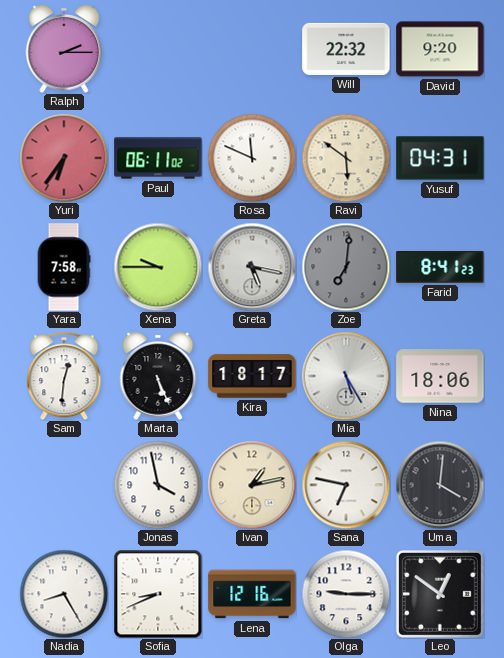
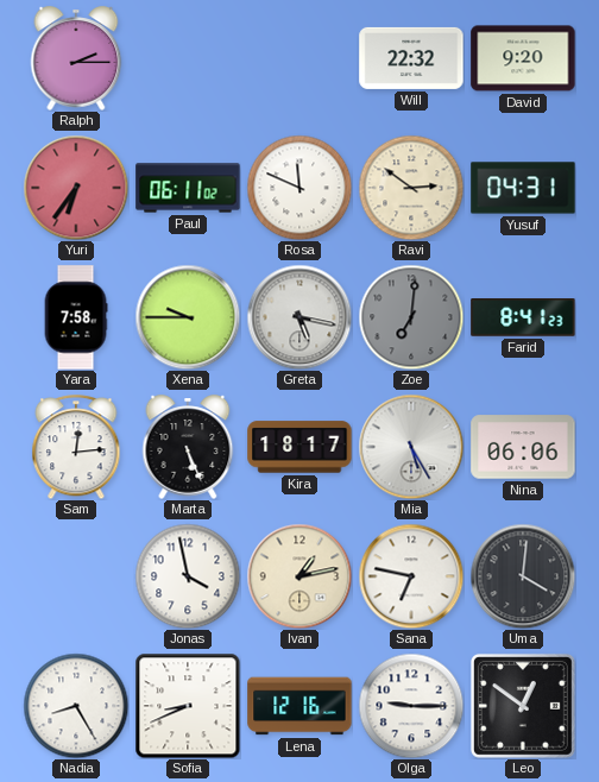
Ravi: 5:51 -> 2:51 (411, 188)
Sam: 12:31 -> 12:14 (76, 447)
Nina: 18:06 -> 06:06 (523, 447)
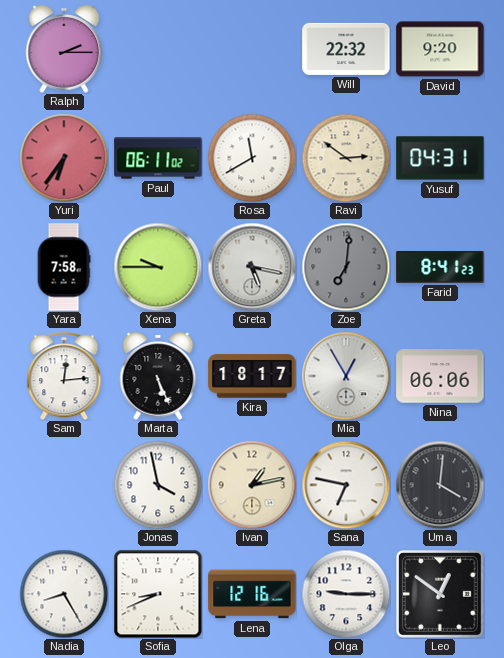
Rosa: 11:49 -> 11:40 (252, 158)
Mia: 5:25 -> 12:55 (346, 376)
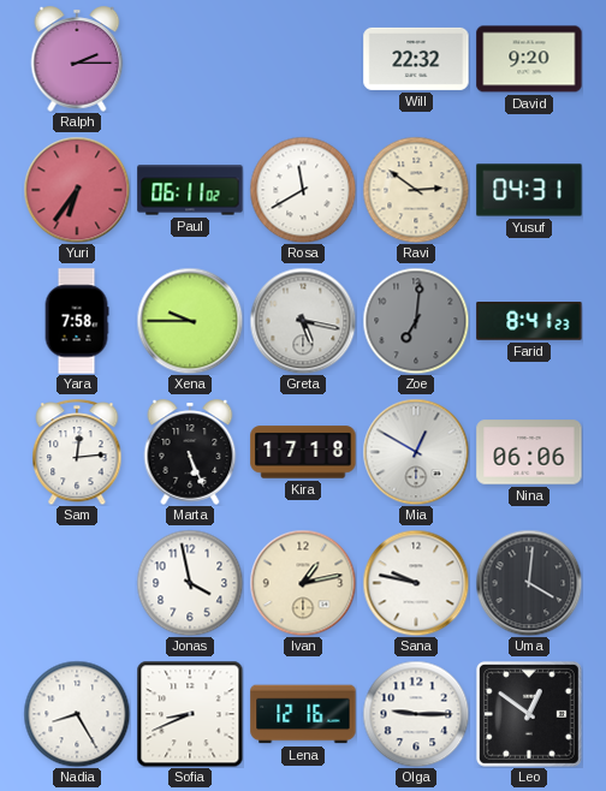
Kira: 18:17 -> 17:18 (303, 452)
Mia: 12:55 -> 12:50 (416, 452)
Sana: 6:47 -> 9:47 (416, 583)
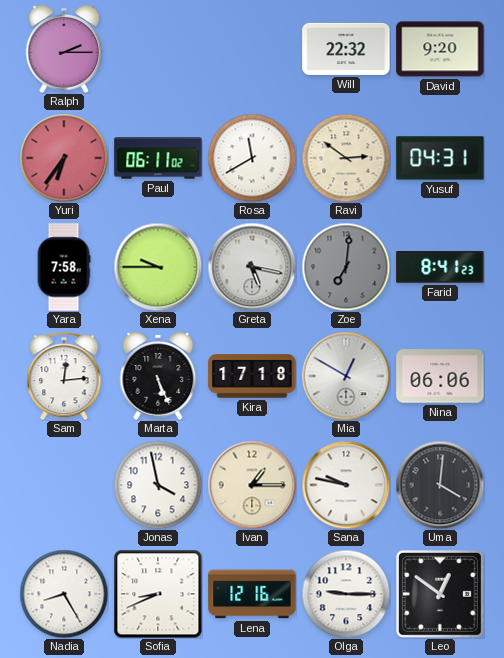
Ivan: 1:13 -> 1:15 (252, 485)
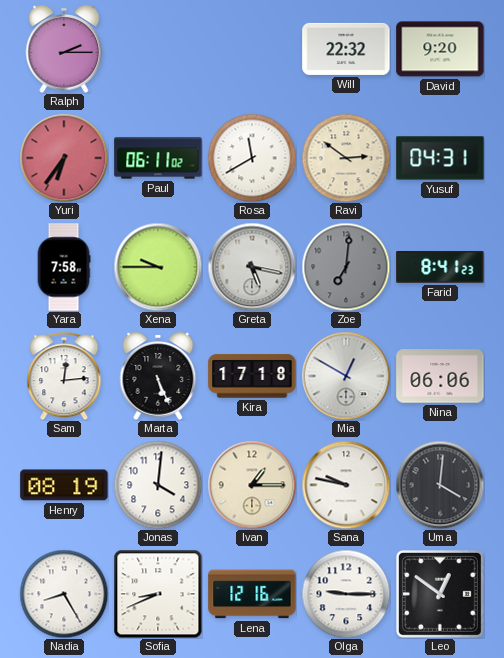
Henry: none -> 08:19 (64, 485)
Jonas: 3:58 -> 4:01 (158, 485)
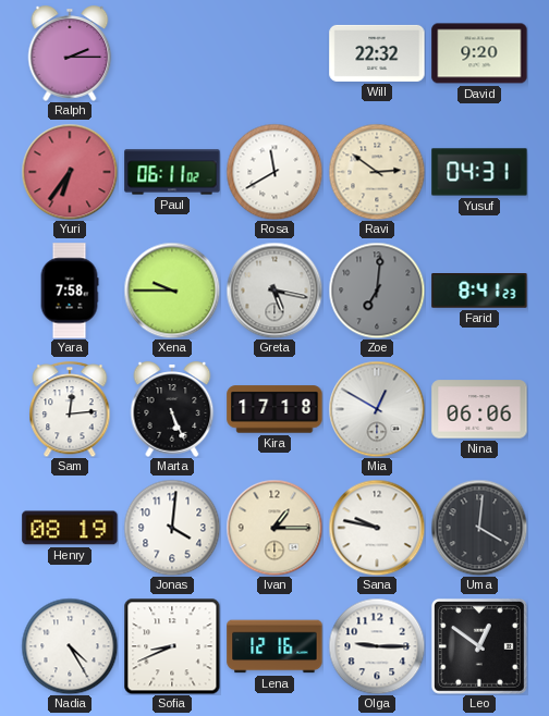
Nadia: 8:25 -> 4:25 (70, 646)
